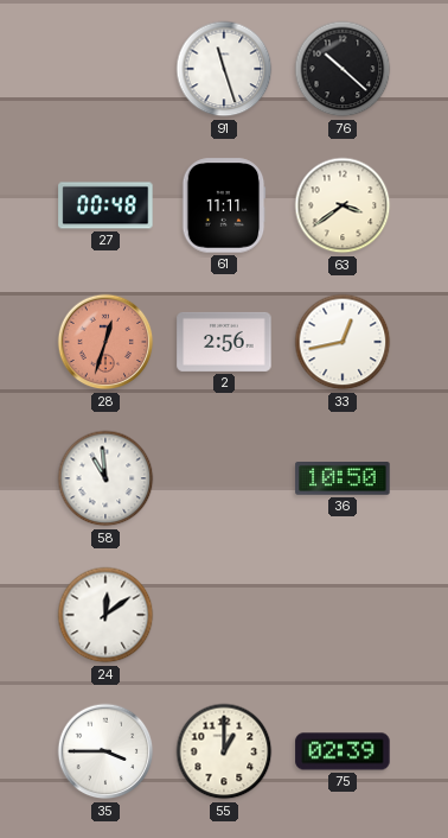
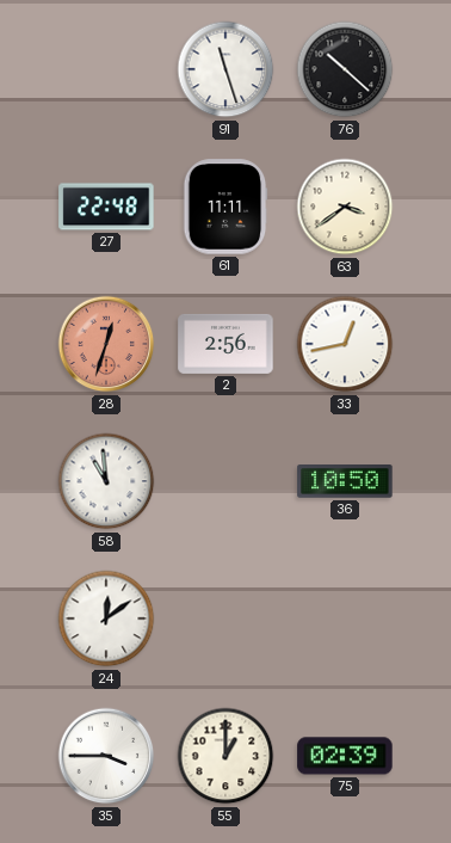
27: 00:48 -> 22:48 (106, 207)
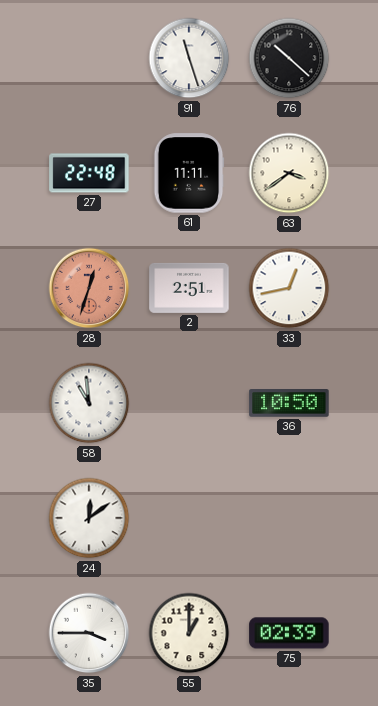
2: 2:56 -> 2:51 (189, 288)
